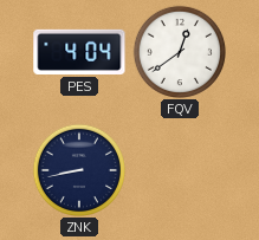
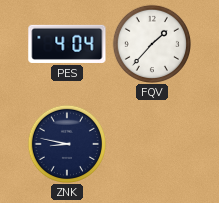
FQV: 12:39 -> 1:37 (151, 43)
ZNK: 8:43 -> 8:47 (66, 143)
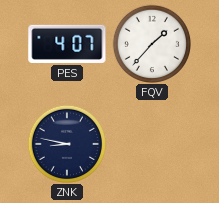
PES: 4:04 -> 4:07 (67, 44)
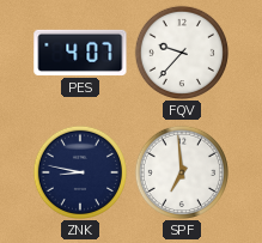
FQV: 1:37 -> 9:37 (181, 51)
SPF: none -> 6:59 (181, 171)
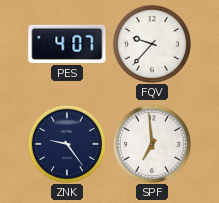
ZNK: 8:47 -> 9:24 (66, 143)
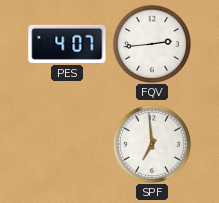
FQV: 9:37 -> 2:44 (151, 43)
ZNK: 9:24 -> none (66, 143)
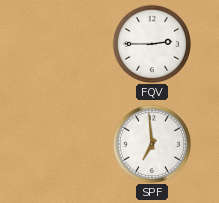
PES: 4:07 -> none (67, 44)
FQV: 2:44 -> 2:45 (151, 43)
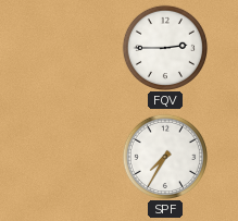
SPF: 6:59 -> 7:35 (164, 156)
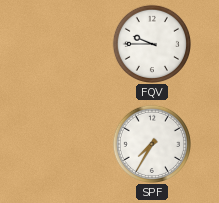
FQV: 2:45 -> 9:45 (151, 43)
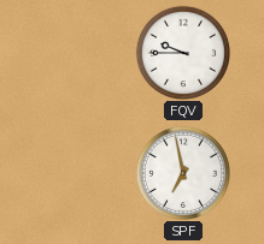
SPF: 7:35 -> 6:58 (182, 172)
